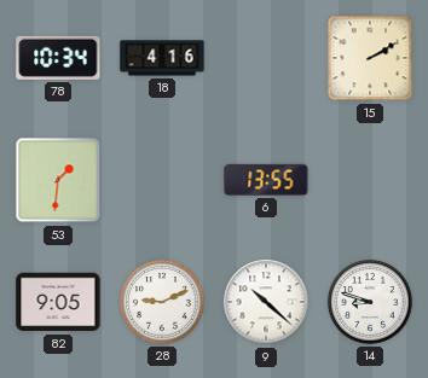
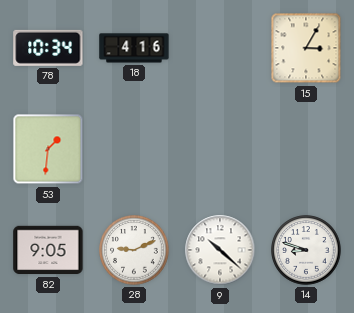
15: 2:10 -> 3:05 (306, 48)
6: 13:55 -> none (266, 180)
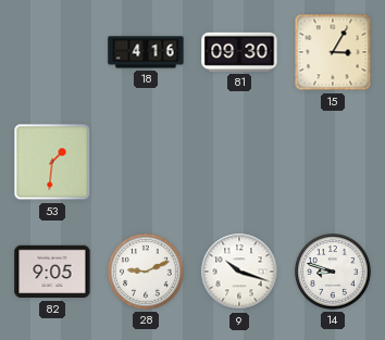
78: 10:34 -> none (48, 48)
81: none -> 09:30 (239, 52)
9: 10:22 -> 10:18 (239, 272)
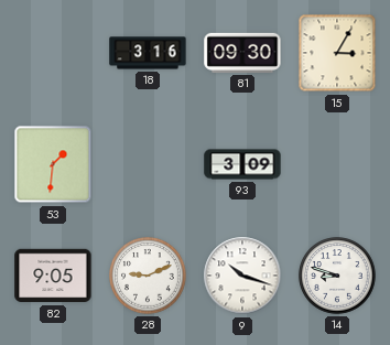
18: 4:16 -> 3:16 (148, 53)
93: none -> 3:09 (242, 164)
